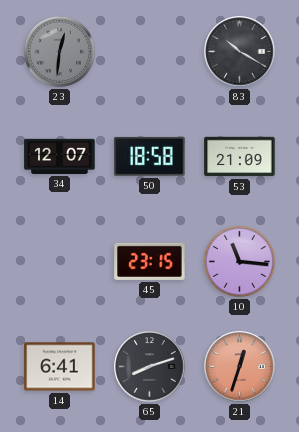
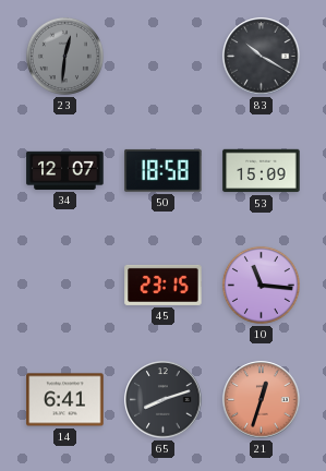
53: 21:09 -> 15:09 (262, 171)
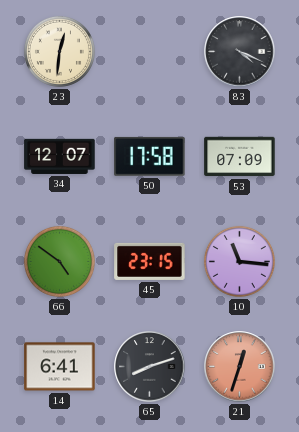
23 dial: grey -> cream (59, 51)
83: 10:20 -> 4:19 (240, 52)
50: 18:58 -> 17:58 (150, 156)
53: 15:09 -> 07:09 (240, 157)
66: none -> 4:51 (59, 261)
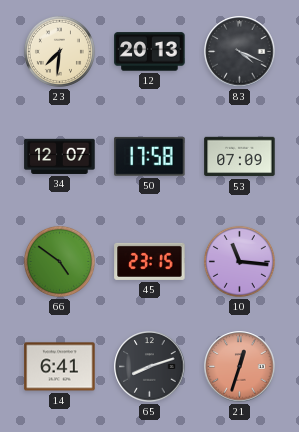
23: 12:31 -> 7:31 (59, 51)
12: none -> 20:13 (150, 52)
